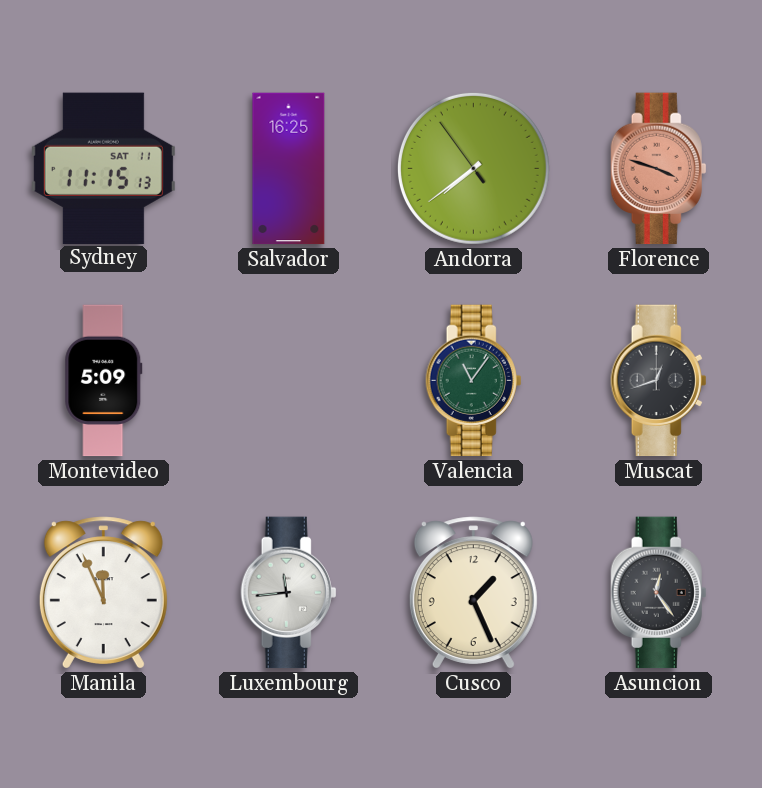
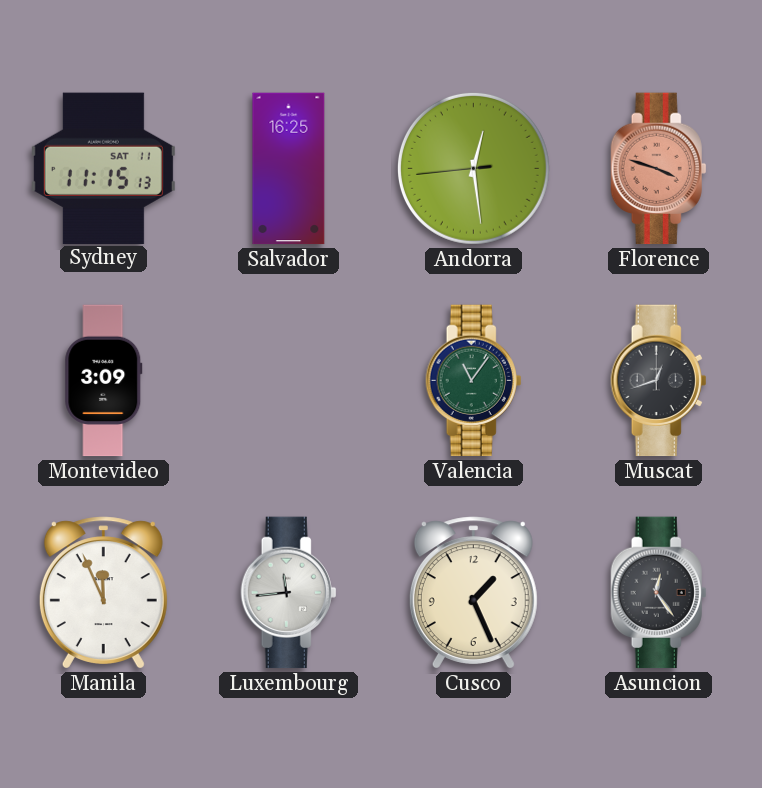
Andorra: 7:38 -> 12:28 (473, 168)
Montevideo: 5:09 -> 3:09 (104, 381)
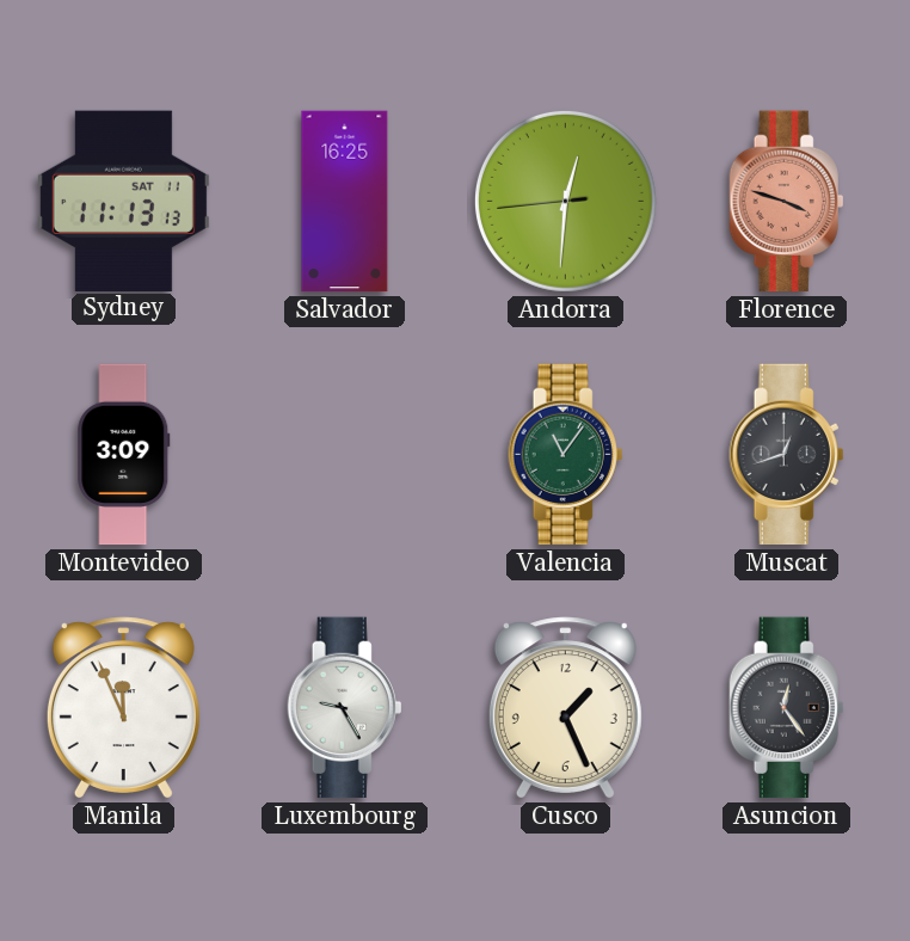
Sydney: 11:15 -> 11:13 (123, 201)
Andorra: 12:28 -> 12:30 (565, 201)
Luxembourg: 11:44 -> 9:25 (345, 708)
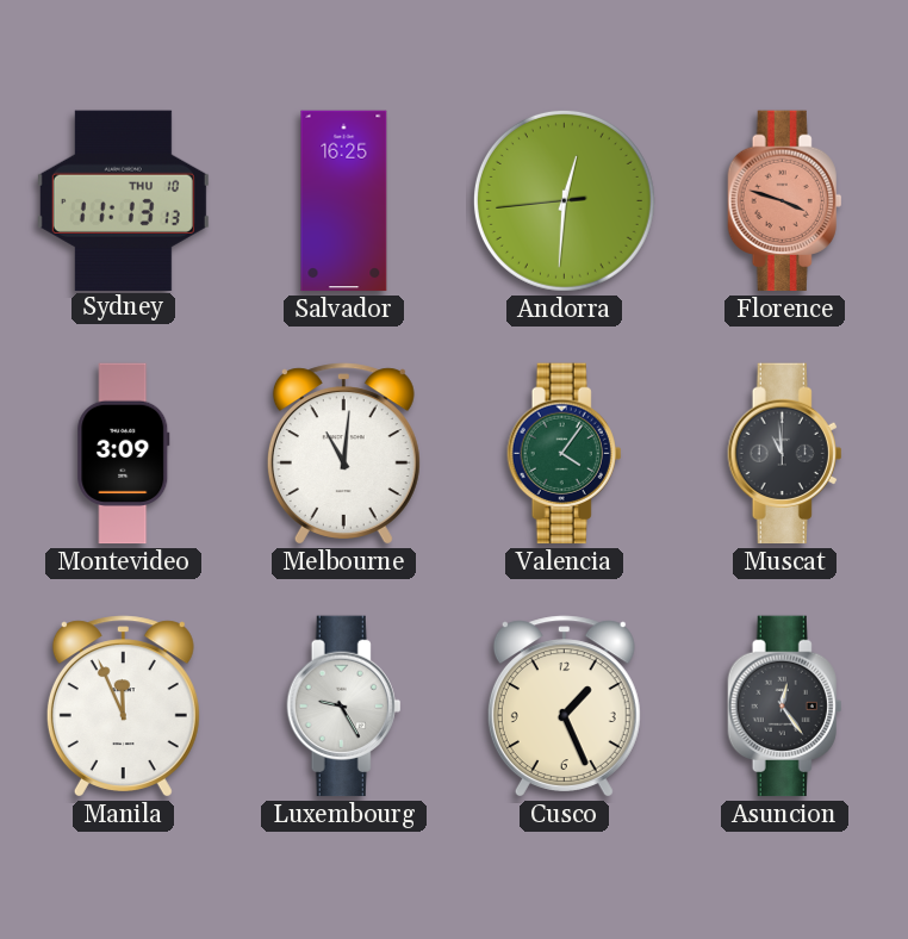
Sydney date: SAT 11 -> THU 10 (123, 200)
Melbourne: none -> 11:01 (343, 454)
Valencia: 11:06 -> 4:06 (565, 454)
Muscat: 12:42 -> 10:59 (785, 454)
